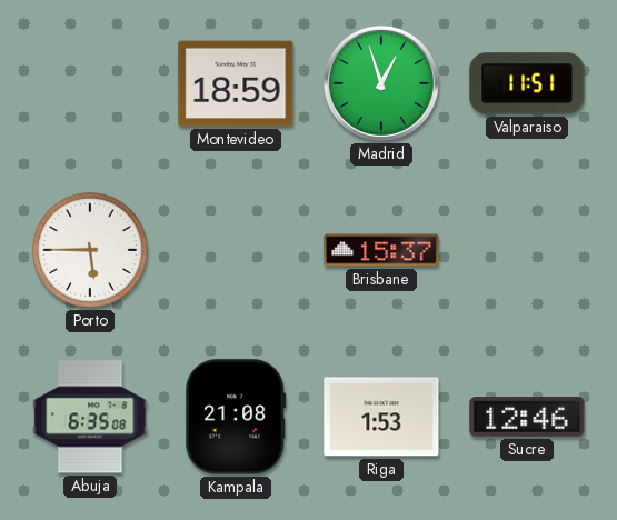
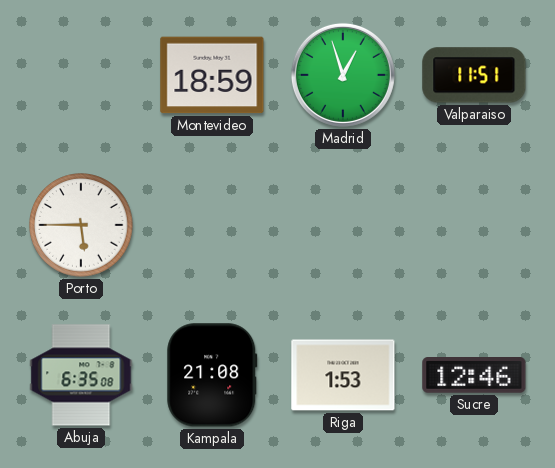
Brisbane: 15:37 -> none (381, 250)
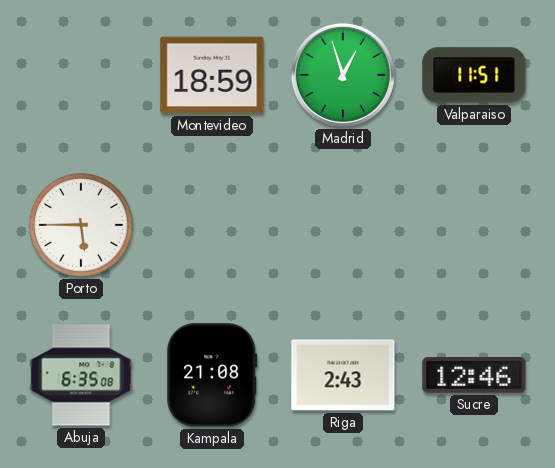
Riga: 1:53 -> 2:43 (343, 375)
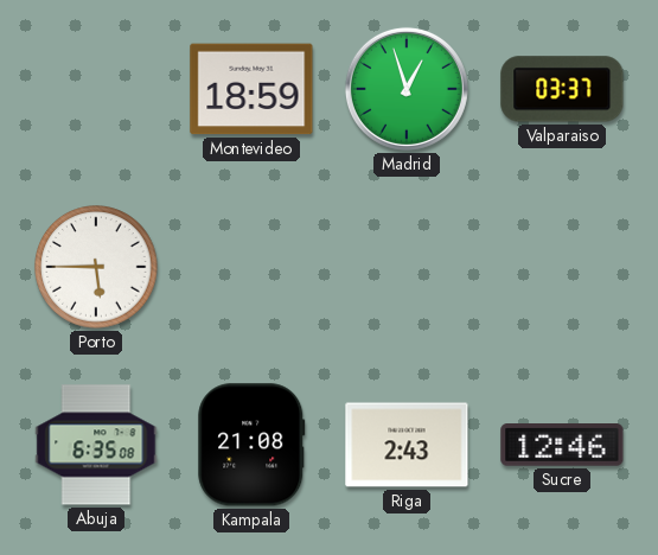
Valparaiso: 11:51 -> 03:37 (562, 89)
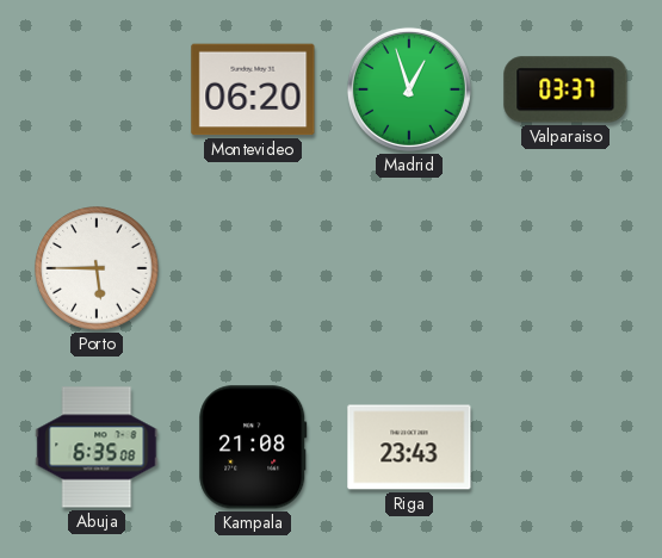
Montevideo: 18:59 -> 06:20 (253, 89)
Riga: 2:43 -> 23:43 (409, 447)
Sucre: 12:46 -> none (562, 446)
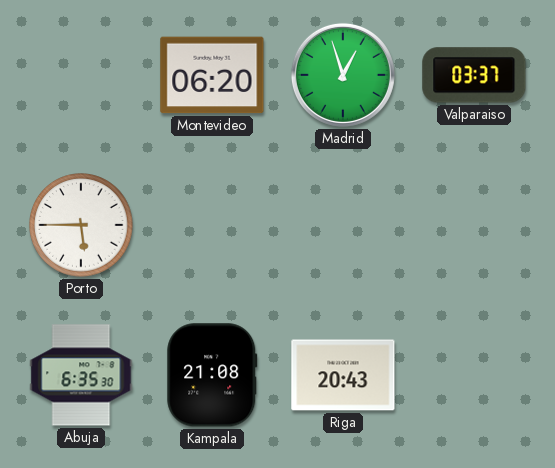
Abuja: 6:35:08 -> 6:35:30 (81, 375)
Riga: 23:43 -> 20:43 (343, 375)
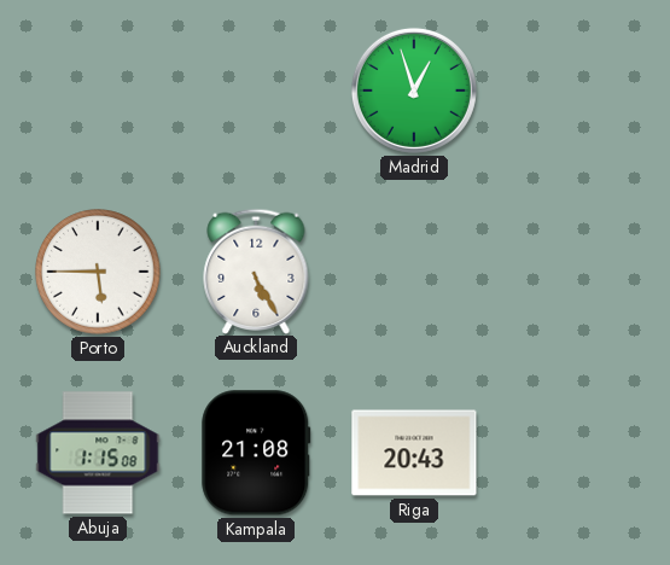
Montevideo: 06:20 -> none (212, 75)
Valparaiso: 03:37 -> none (474, 75)
Auckland: none -> 5:25 (256, 270)
Abuja: 6:35 -> 1:15 (98, 453)
